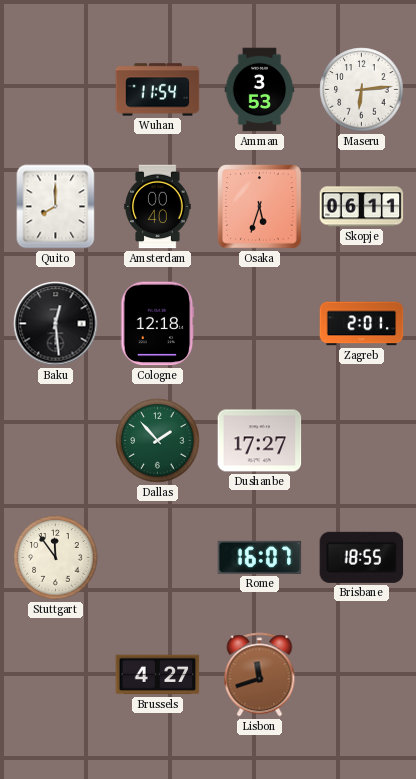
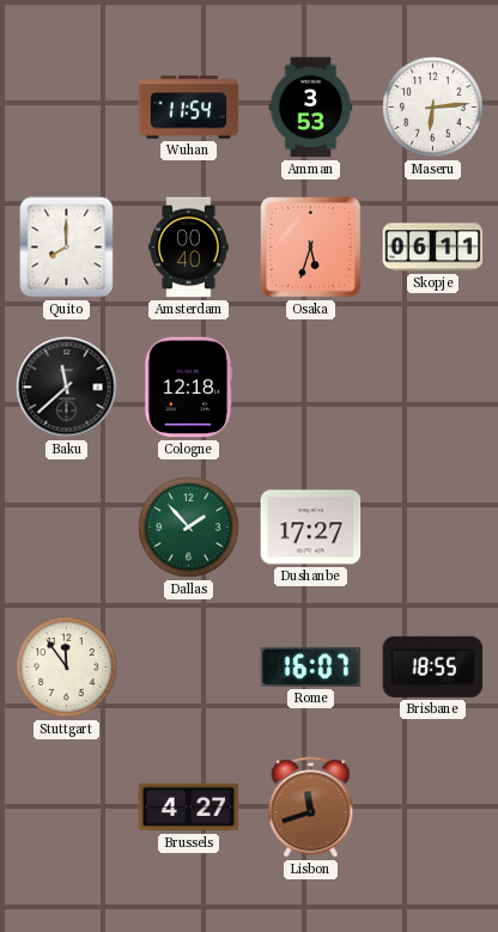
Baku: 12:29 -> 11:38 (67, 388)
Zagreb: 2:01 -> none (362, 324)
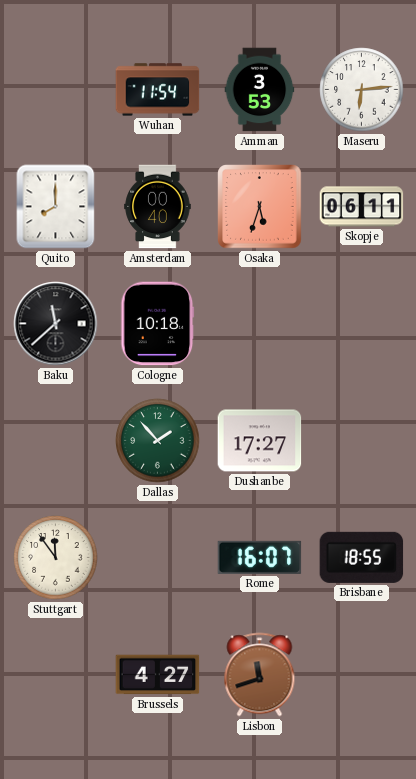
Cologne: 12:18 -> 10:18 (158, 324)
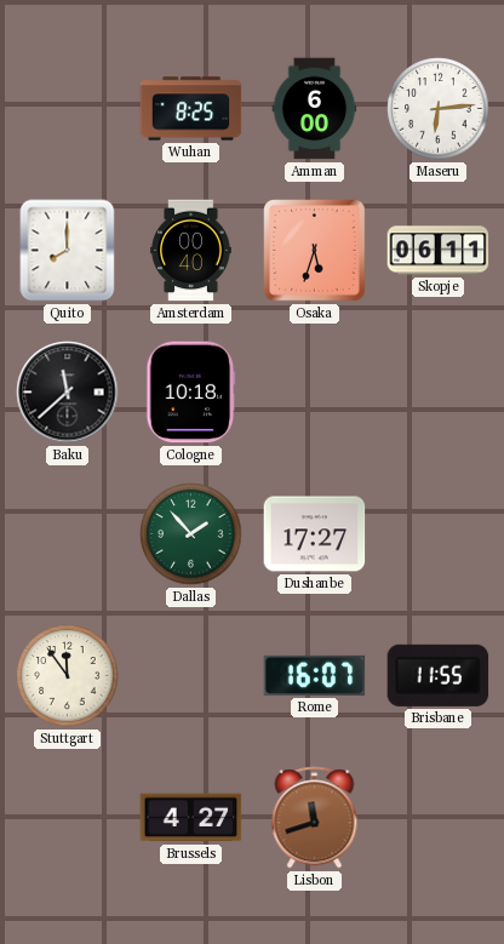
Wuhan: 11:54 -> 8:25 (191, 109)
Amman: 3:53 -> 6:00 (315, 109)
Brisbane: 18:55 -> 11:55 (439, 675)
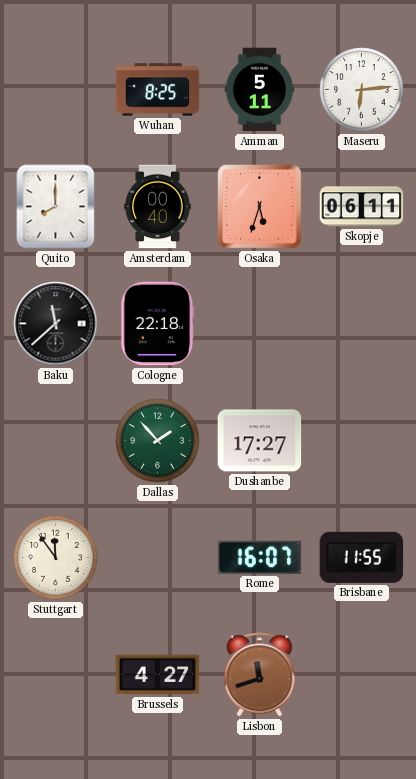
Amman: 6:00 -> 5:11 (260, 90)
Cologne: 10:18 -> 22:18 (158, 324)
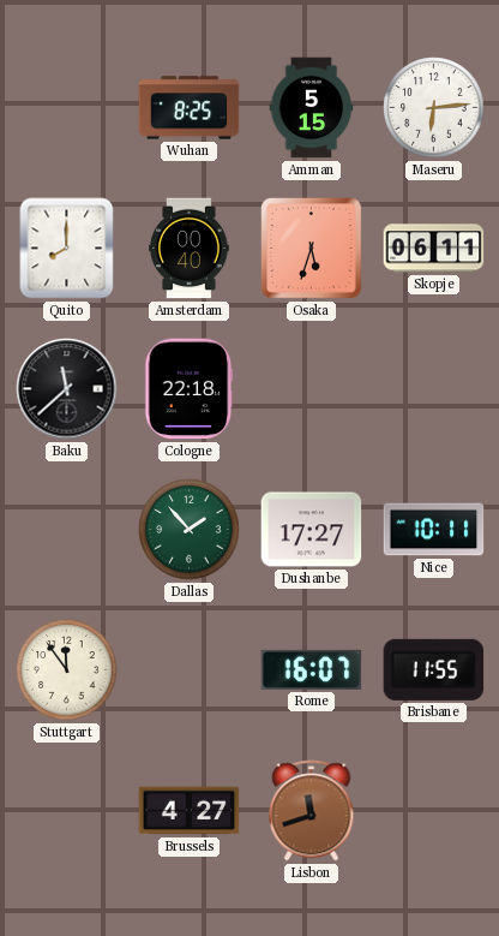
Amman: 5:11 -> 5:15 (312, 108)
Nice: none -> 10:11 (434, 530)
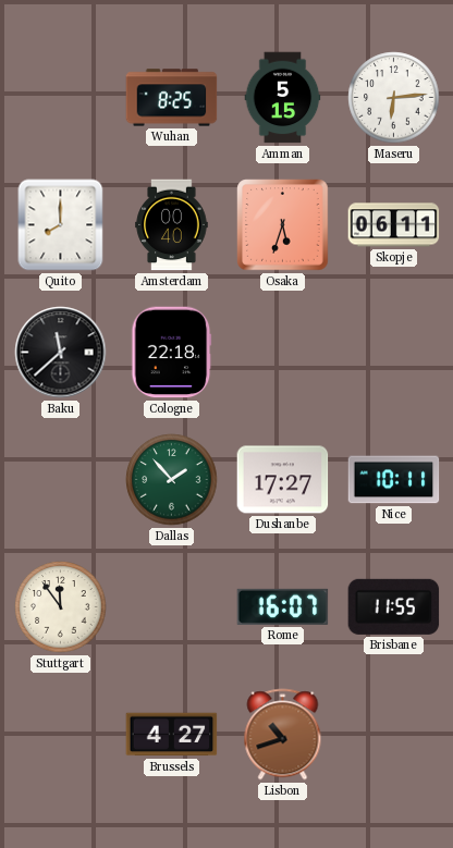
Lisbon: 11:42 -> 10:42 (283, 735)
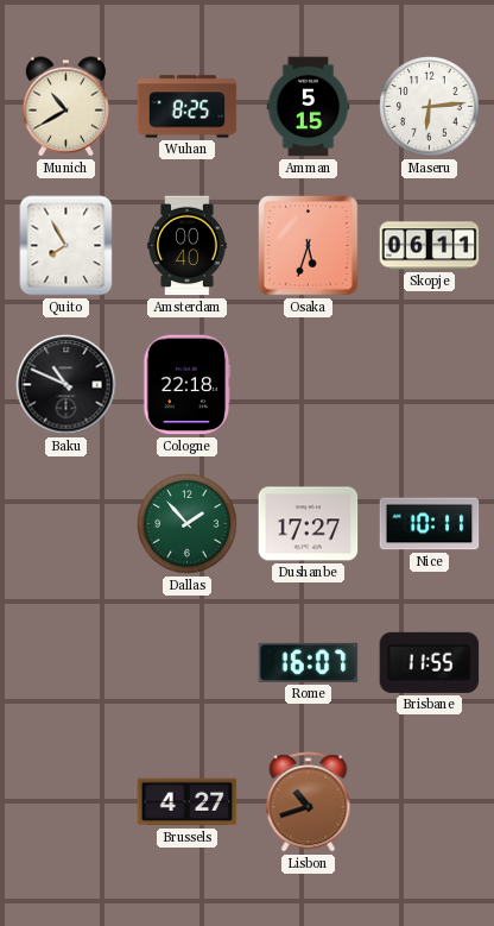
Munich: none -> 10:40 (65, 107)
Quito: 8:00 -> 7:55 (66, 246)
Baku: 11:38 -> 10:49 (66, 385)
Stuttgart: 11:54 -> none (61, 607)
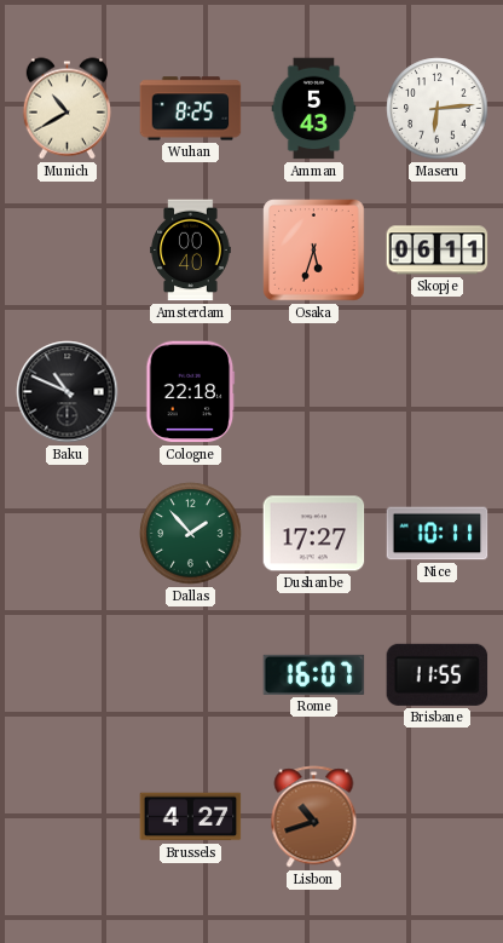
Amman: 5:15 -> 5:43 (314, 109)
Quito: 7:55 -> none (66, 246)
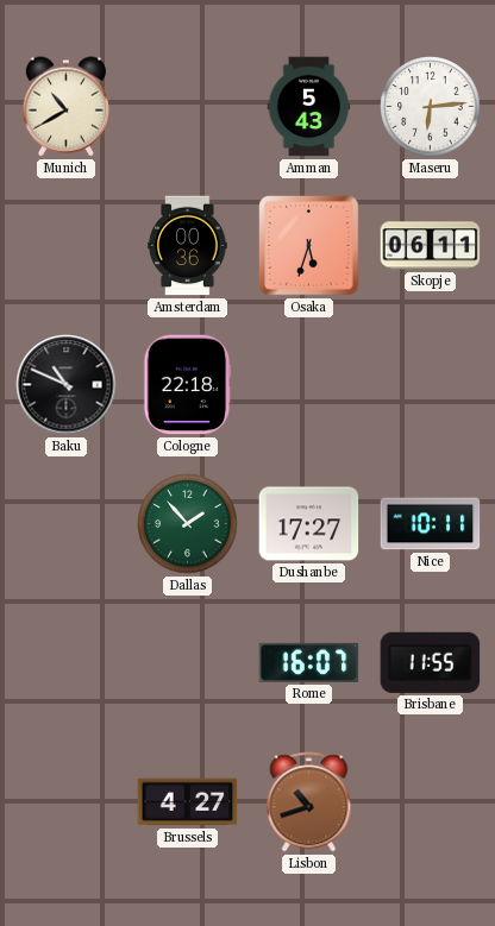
Wuhan: 8:25 -> none (191, 109)
Amsterdam: 00:40 -> 00:36 (188, 246)
